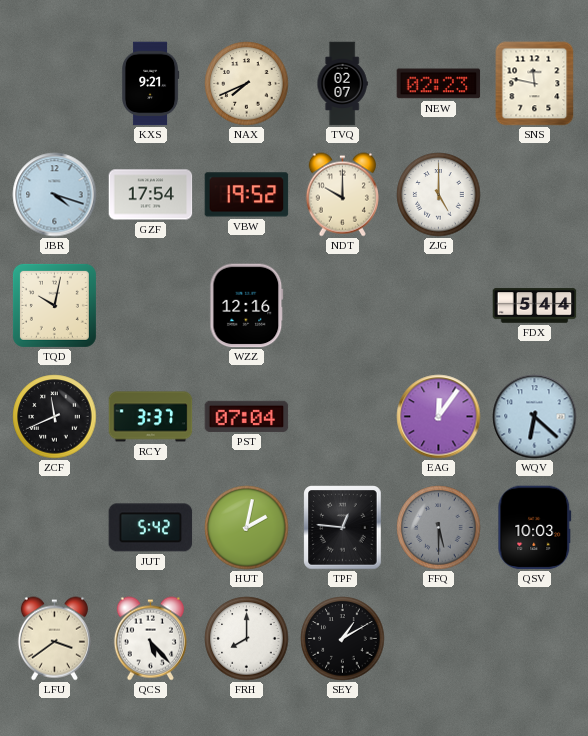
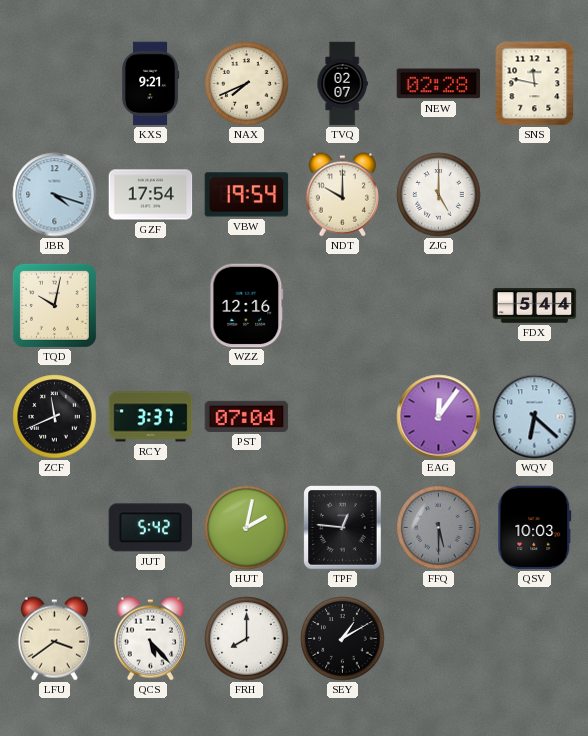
NEW: 02:23 -> 02:28 (439, 84)
VBW: 19:52 -> 19:54 (247, 195)
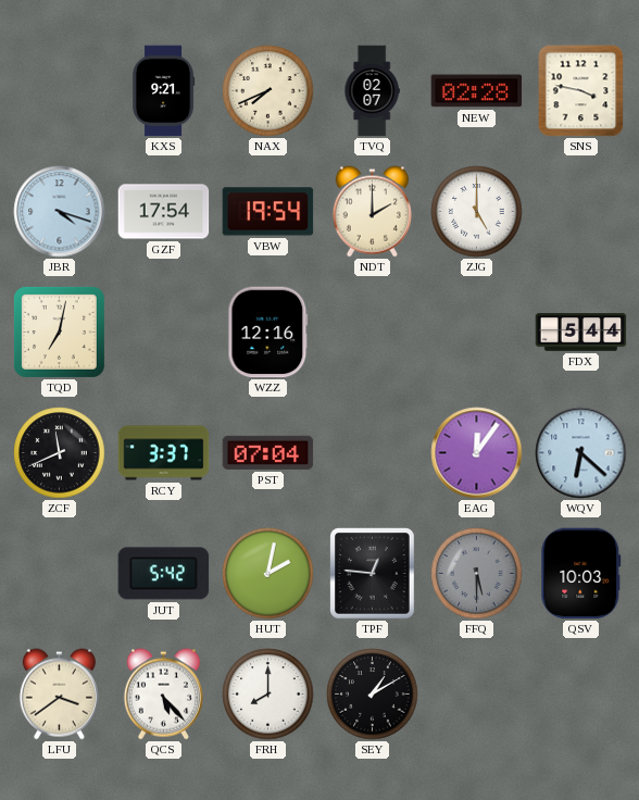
SNS: 11:47 -> 3:47 (581, 91)
NDT: 10:00 -> 2:00 (372, 212)
TQD: 10:02 -> 7:02 (59, 332)
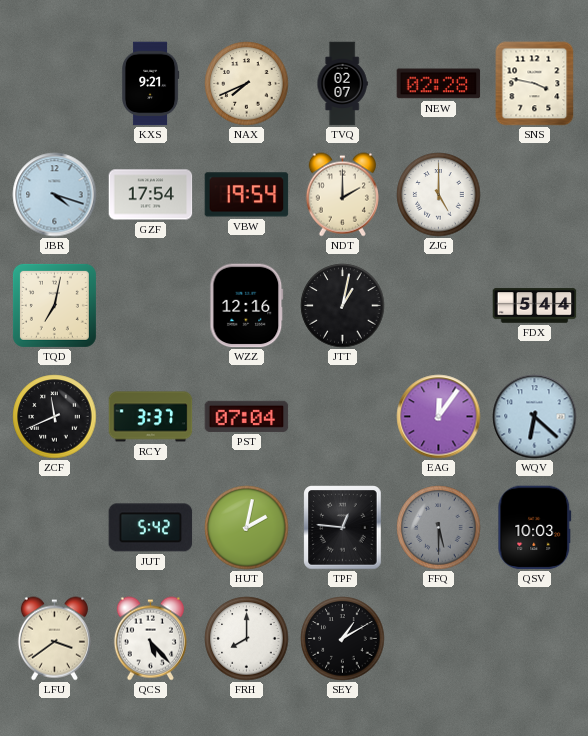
JTT: none -> 1:02 (343, 306)
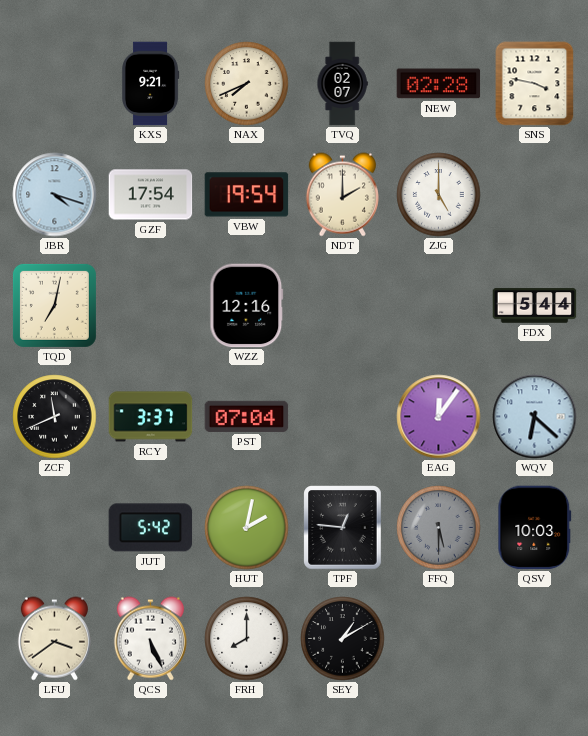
JTT: 1:02 -> none (343, 306)
QCS: 5:23 -> 5:26 (150, 639)
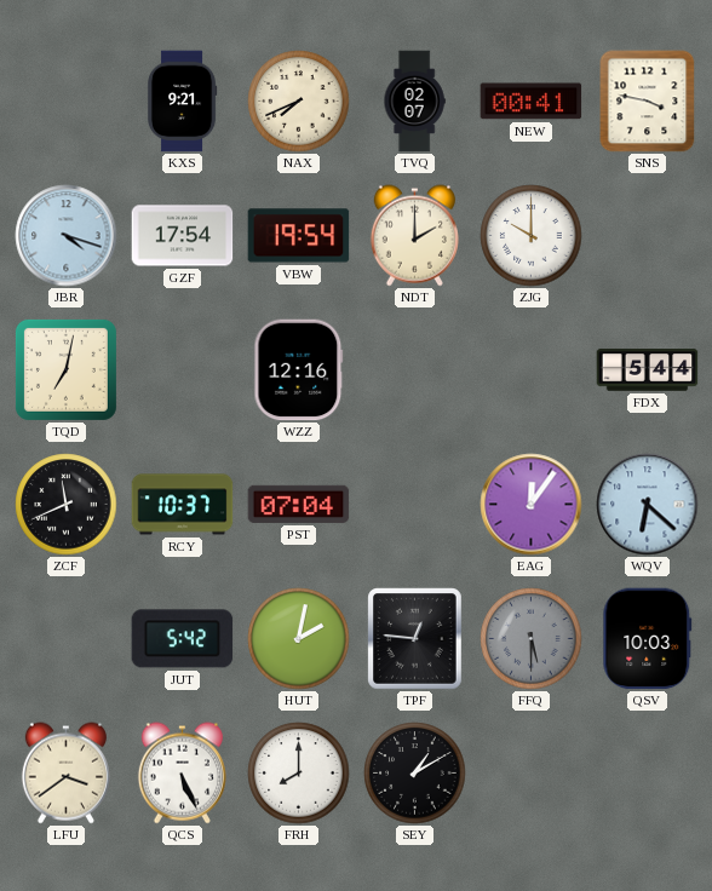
NEW: 02:28 -> 00:41 (532, 102)
ZJG: 5:00 -> 10:00 (532, 236)
RCY: 3:37 -> 10:37 (183, 505)
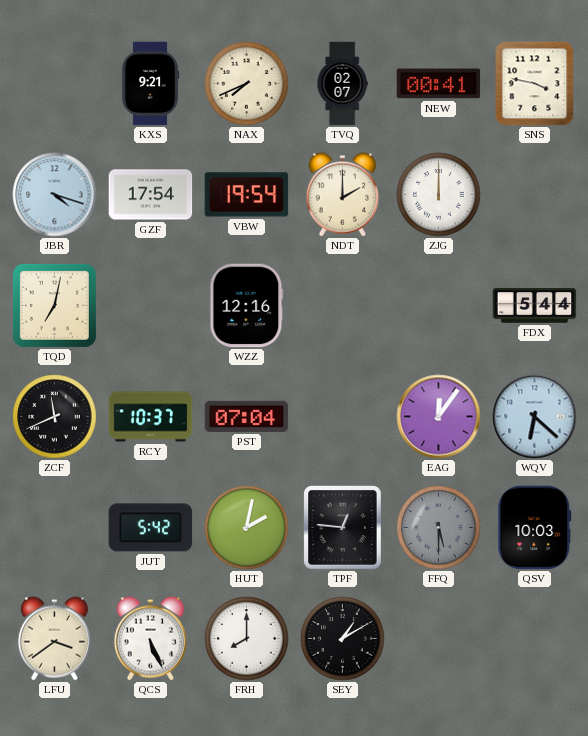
ZJG: 10:00 -> 12:00 (439, 195)
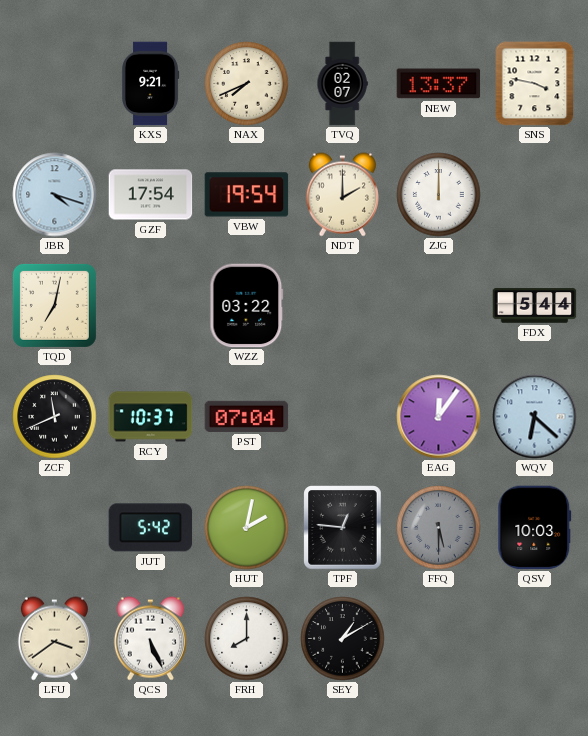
NEW: 00:41 -> 13:37 (439, 84)
WZZ: 12:16 -> 03:22 (247, 306)
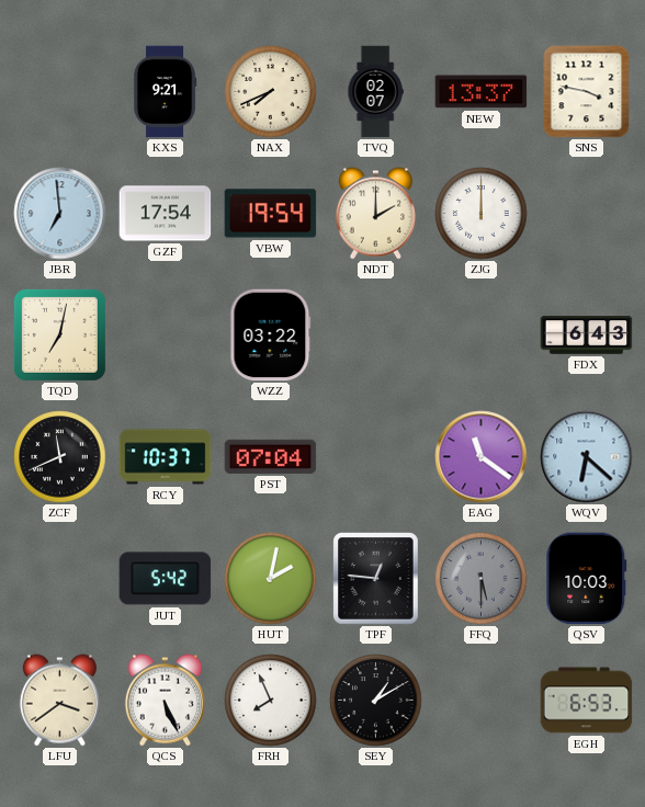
JBR: 4:18 -> 6:59 (60, 214)
FDX: 5:44 -> 6:43 (587, 336)
EAG: 12:06 -> 11:21 (482, 457)
FRH: 8:00 -> 7:56 (271, 701)
EGH: none -> 6:53 (587, 701)
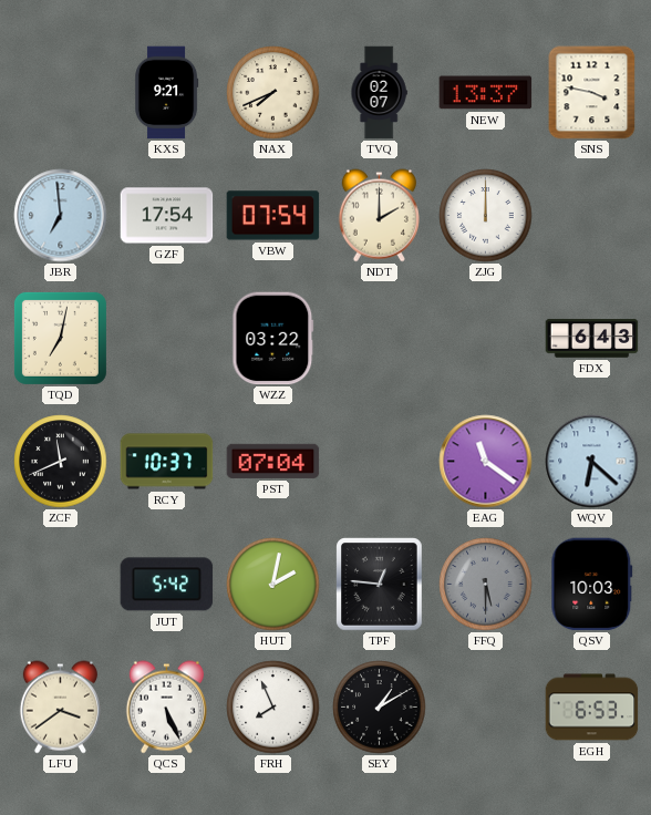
VBW: 19:54 -> 07:54 (273, 216)
